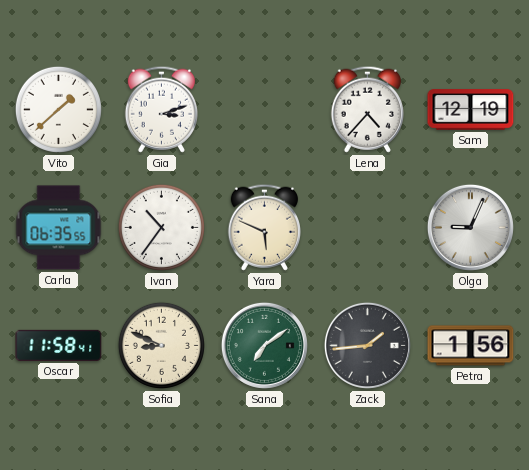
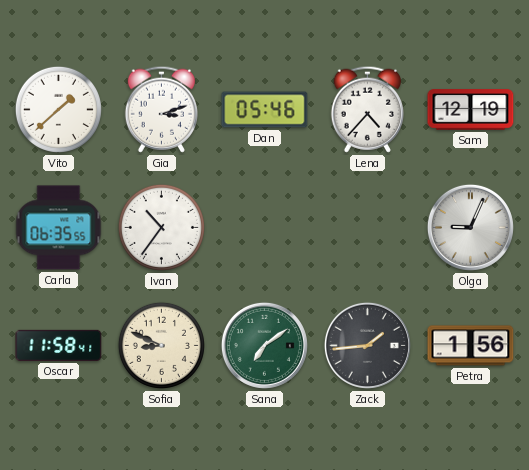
Dan: none -> 05:46 (265, 110)
Yara: 5:49 -> none (264, 227)
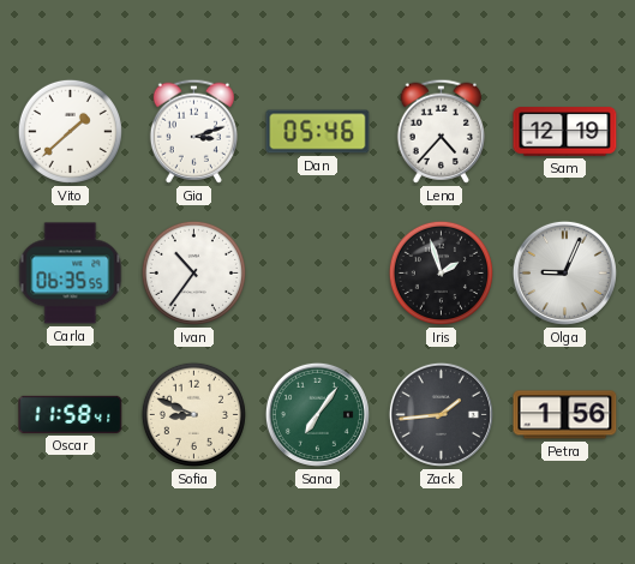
Iris: none -> 1:57 (441, 272)
Sana: 7:09 -> 7:06 (317, 414)
